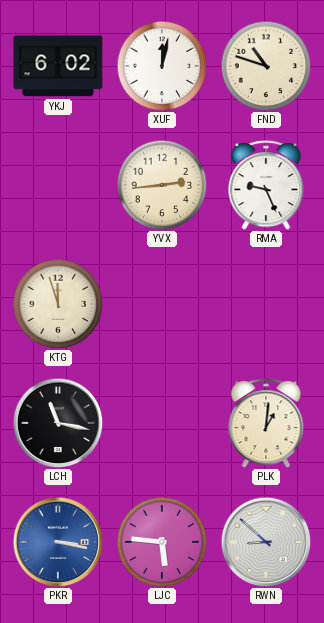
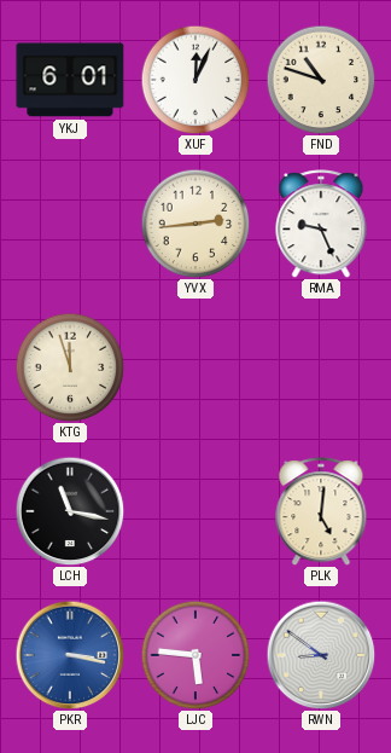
YKJ: 6:02 -> 6:01 (70, 80)
XUF: 12:02 -> 12:04 (195, 80)
PLK: 1:01 -> 5:01 (321, 511)
RWN: 8:52 -> 8:51 (321, 655)
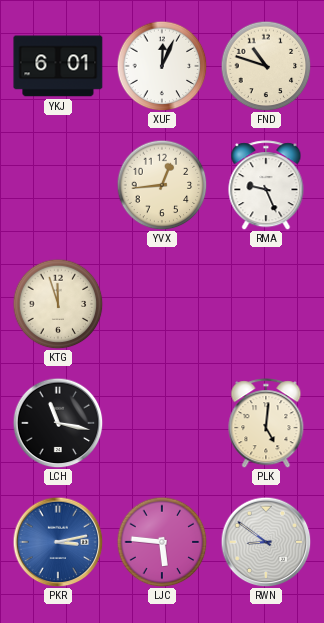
YVX: 2:44 -> 12:44 (162, 185)
PKR: 3:17 -> 3:13 (58, 542)
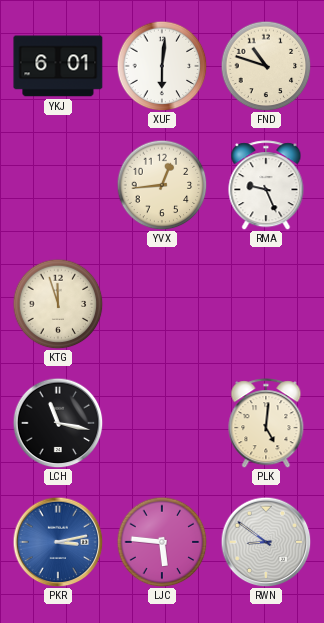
XUF: 12:04 -> 6:01 (162, 66)
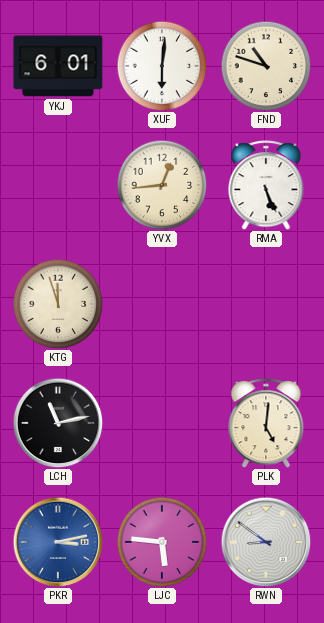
RMA: 9:26 -> 5:26 (266, 185)
LCH: 11:17 -> 11:13 (58, 423)
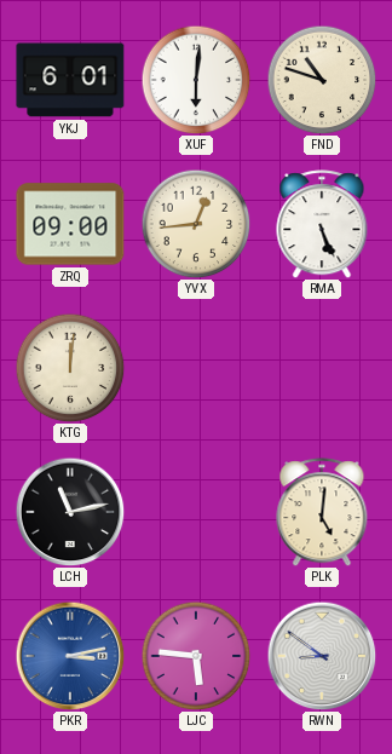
ZRQ: none -> 09:00 (70, 224)
KTG: 11:57 -> 12:01 (70, 368)
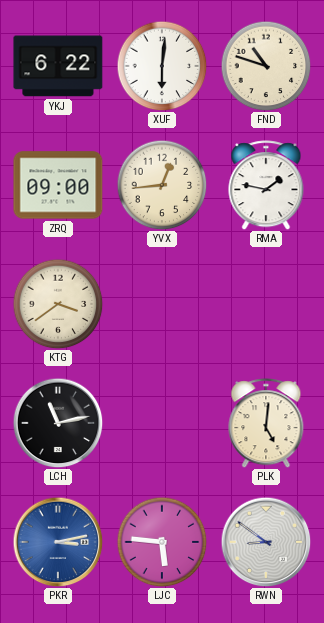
YKJ: 6:01 -> 6:22 (58, 66)
RMA: 5:26 -> 1:47 (266, 185)
KTG: 12:01 -> 3:39 (58, 304)
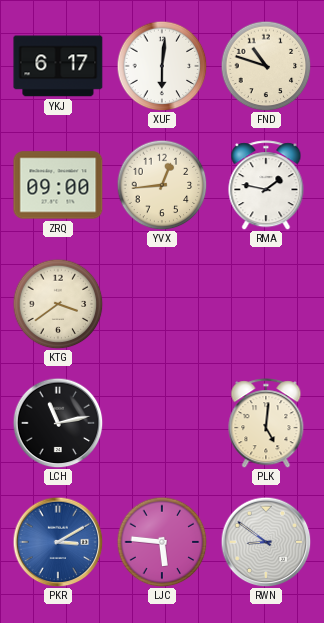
YKJ: 6:22 -> 6:17 (58, 66)
PKR: 3:13 -> 3:10 (58, 542)
